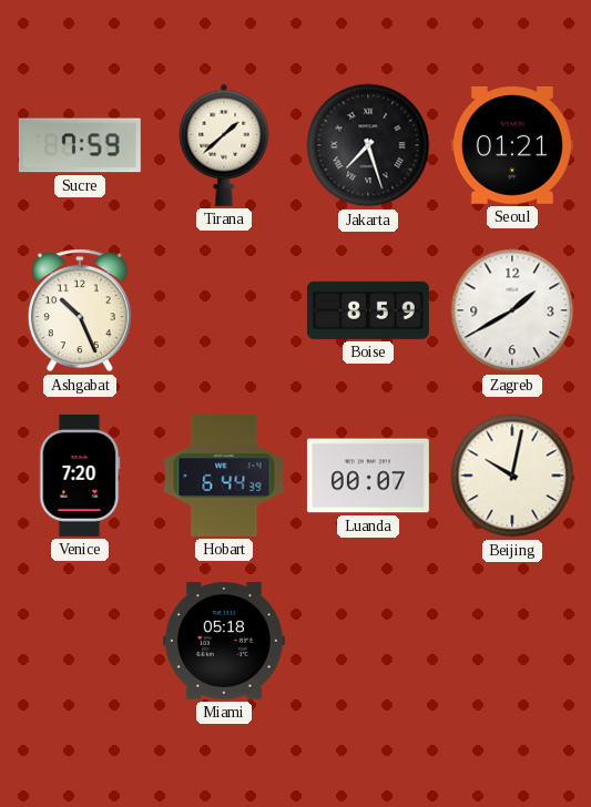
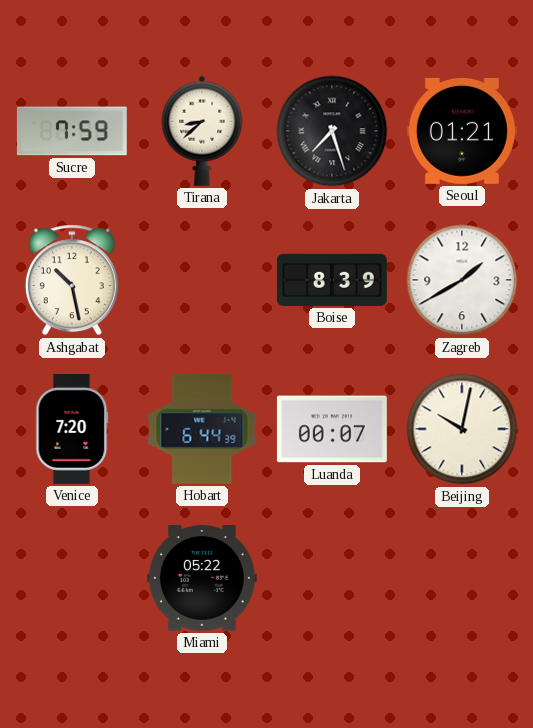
Tirana: 1:38 -> 8:38 (202, 131)
Ashgabat: 10:26 -> 10:28 (72, 280)
Boise: 8:59 -> 8:39 (332, 280)
Miami: 05:18 -> 05:22 (202, 578)
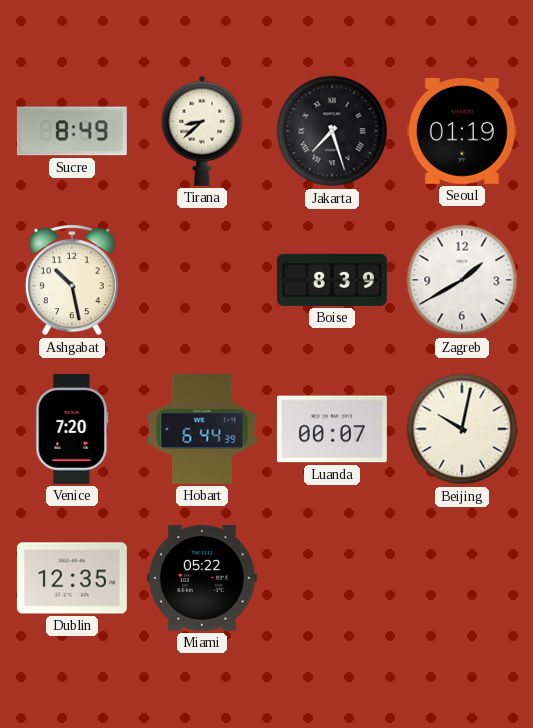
Sucre: 7:59 -> 8:49 (72, 131)
Seoul: 01:21 -> 01:19 (462, 131)
Dublin: none -> 12:35 (72, 578)
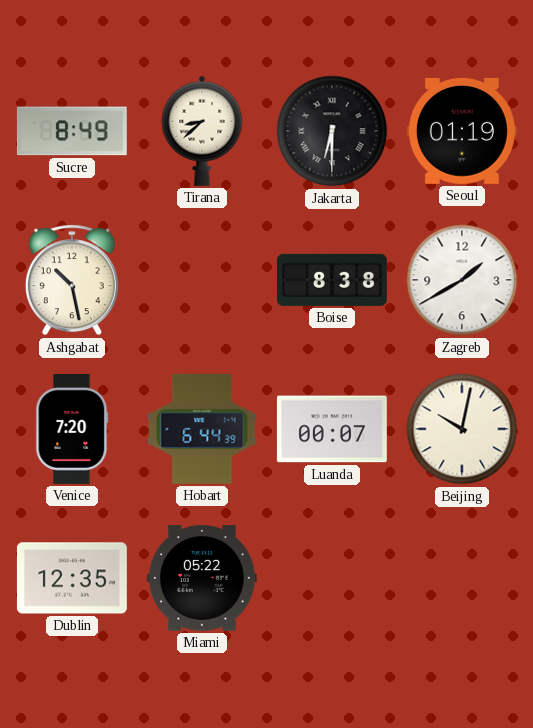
Jakarta: 7:27 -> 6:30 (332, 131)
Boise: 8:39 -> 8:38 (332, 280)
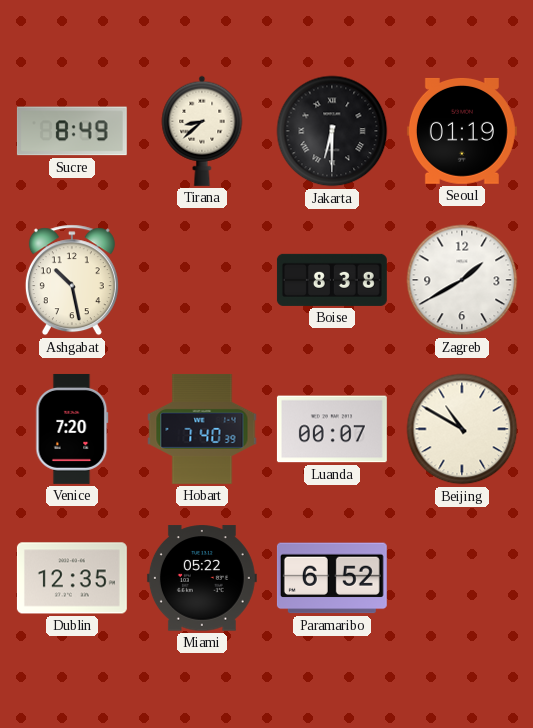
Hobart: 6:44 -> 7:40 (202, 429)
Beijing: 10:02 -> 10:50 (462, 429)
Paramaribo: none -> 6:52 (332, 578)
